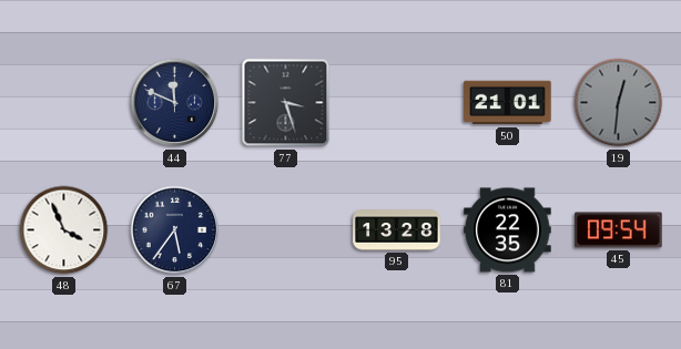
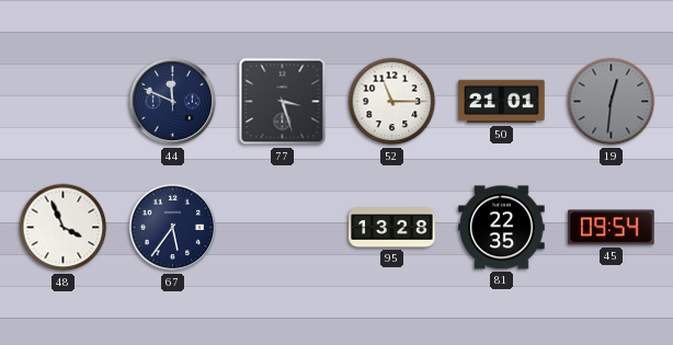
52: none -> 11:15 (392, 102)
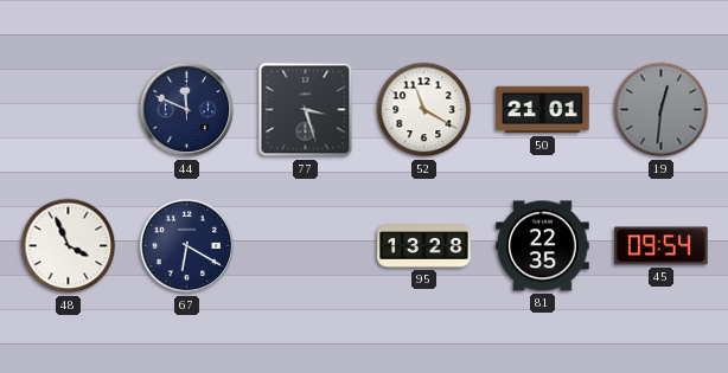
52: 11:15 -> 11:20 (424, 110)
67: 5:36 -> 6:20 (187, 246)
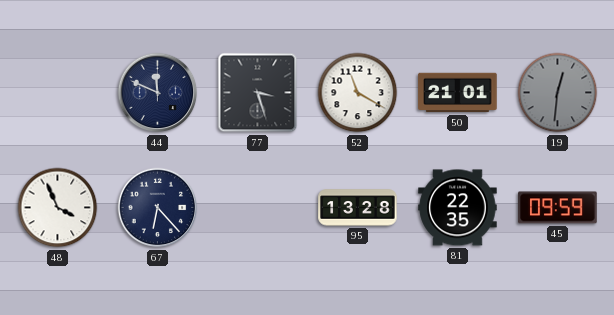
67: 6:20 -> 6:23 (158, 208)
45: 09:54 -> 09:59 (558, 208)
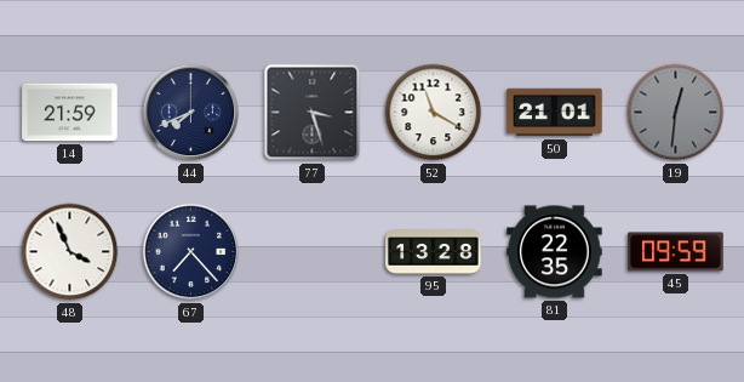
14: none -> 21:59 (70, 113)
44: 11:49 -> 7:41 (191, 113)
67: 6:23 -> 7:23 (191, 252)
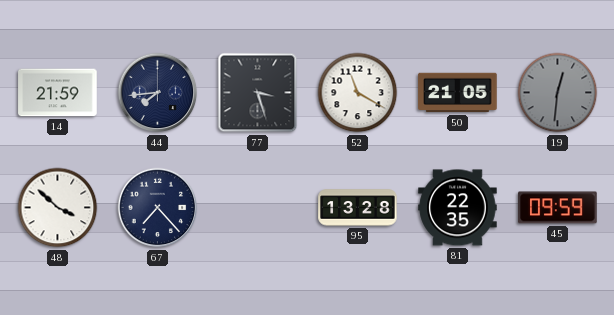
44: 7:41 -> 7:44 (158, 93)
50: 21:01 -> 21:05 (458, 93)
48: 3:56 -> 3:52 (58, 208)
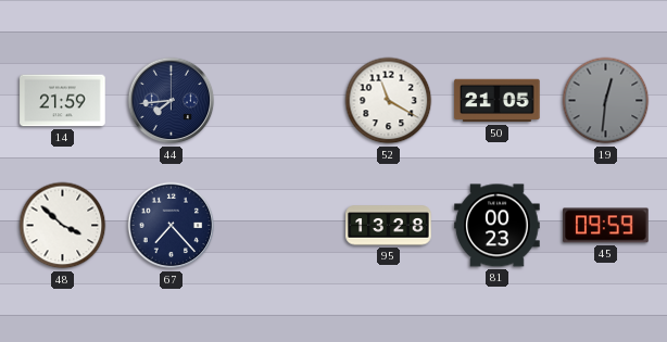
77: 3:27 -> none (258, 93)
81: 22:35 -> 00:23 (498, 226)
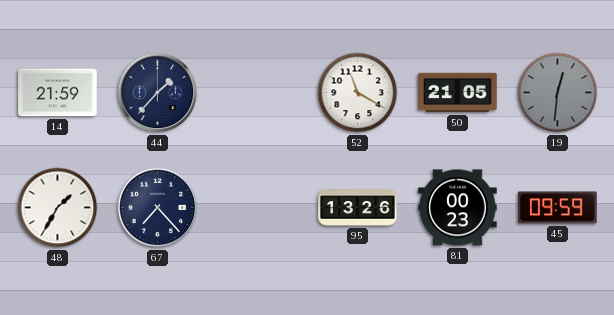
44: 7:44 -> 1:37 (158, 93)
48: 3:52 -> 1:35 (58, 208)
95: 13:28 -> 13:26 (358, 208)
